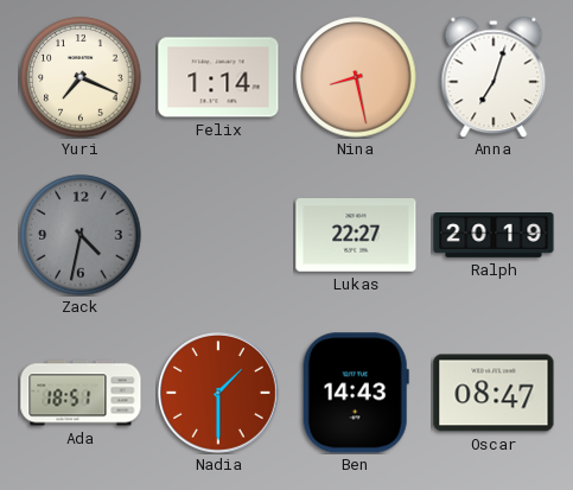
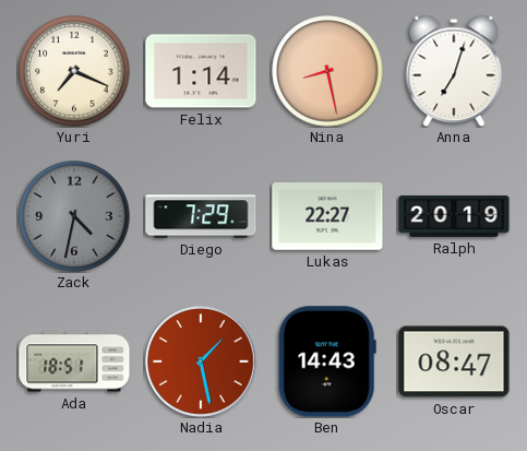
Diego: none -> 7:29 (201, 216)
Nadia: 1:30 -> 1:28 (201, 361)
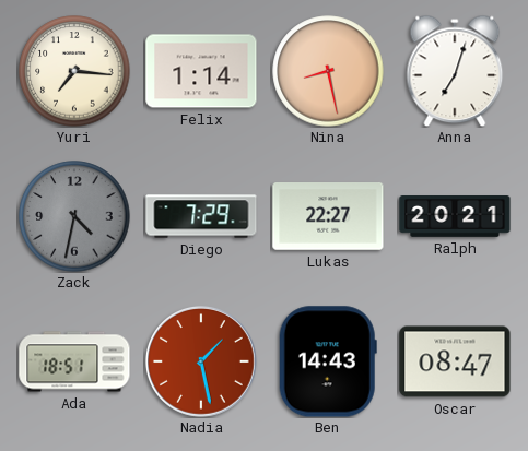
Yuri: 7:19 -> 7:16 (74, 71)
Ralph: 20:19 -> 20:21 (455, 217)
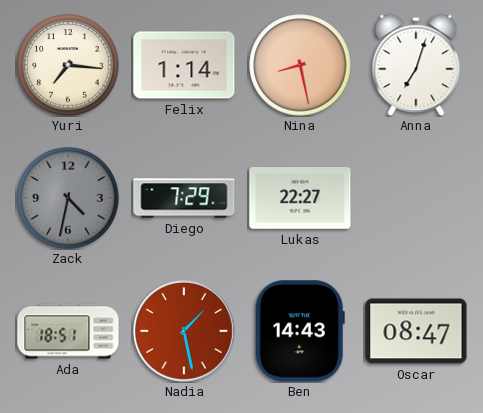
Ralph: 20:21 -> none (455, 217)
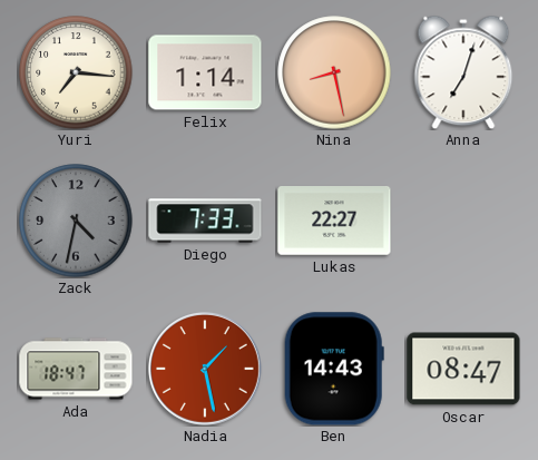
Diego: 7:29 -> 7:33 (205, 221)
Ada: 18:51 -> 18:47 (76, 369)
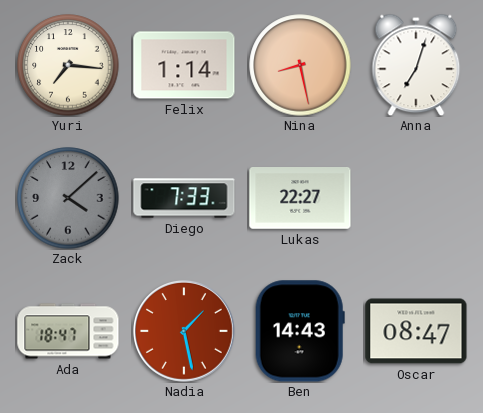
Zack: 4:32 -> 4:08 (68, 198)
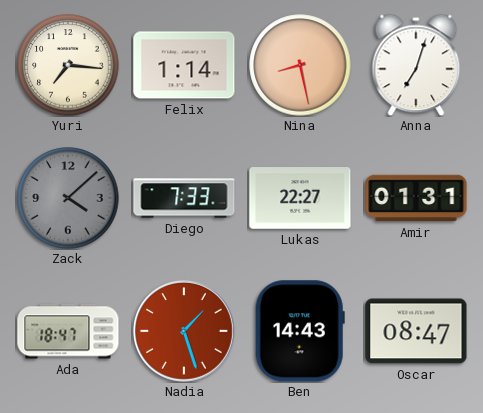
Amir: none -> 01:31 (416, 198)
Nadia: 1:28 -> 1:27 (184, 331)
